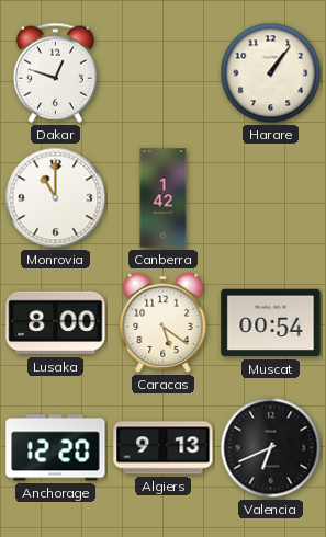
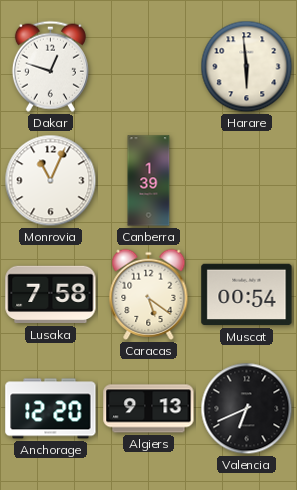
Harare: 1:06 -> 5:59 (247, 67)
Monrovia: 11:00 -> 11:04 (51, 181)
Canberra: 1:42 -> 1:39 (149, 181)
Lusaka: 8:00 -> 7:58 (51, 295)
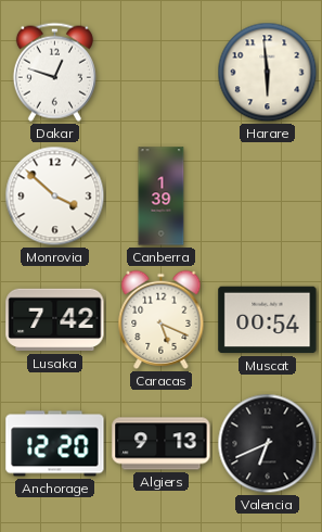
Monrovia: 11:04 -> 3:52 (55, 197)
Lusaka: 7:58 -> 7:42 (55, 320)
Caracas: 5:21 -> 5:19 (162, 319)
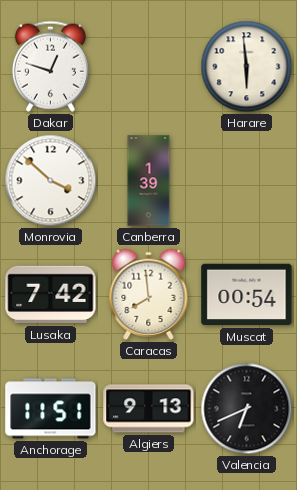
Caracas: 5:19 -> 7:59 (149, 294)
Anchorage: 12:20 -> 11:51 (51, 409)
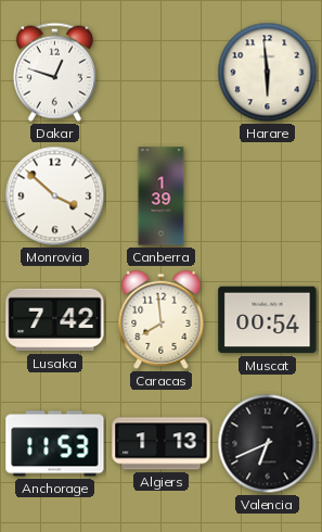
Anchorage: 11:51 -> 11:53 (55, 444)
Algiers: 9:13 -> 1:13 (162, 444)
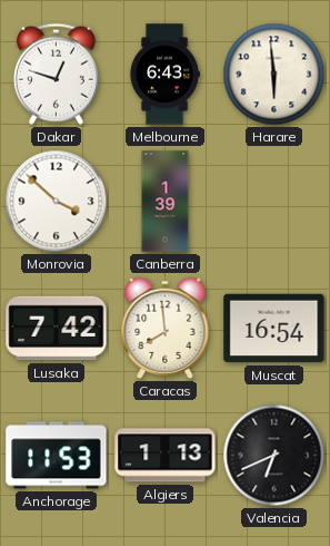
Melbourne: none -> 6:43 (164, 75)
Muscat: 00:54 -> 16:54 (274, 329)
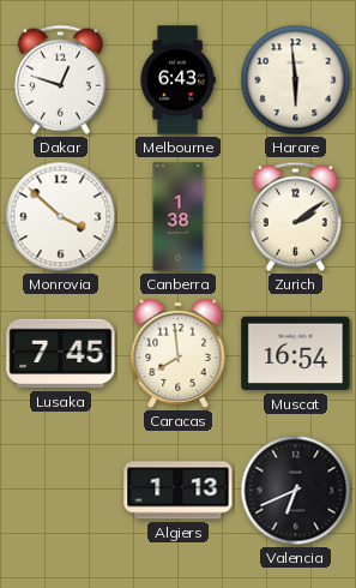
Canberra: 1:39 -> 1:38 (179, 217)
Zurich: none -> 2:09 (295, 216)
Lusaka: 7:42 -> 7:45 (61, 354)
Anchorage: 11:53 -> none (57, 456)
